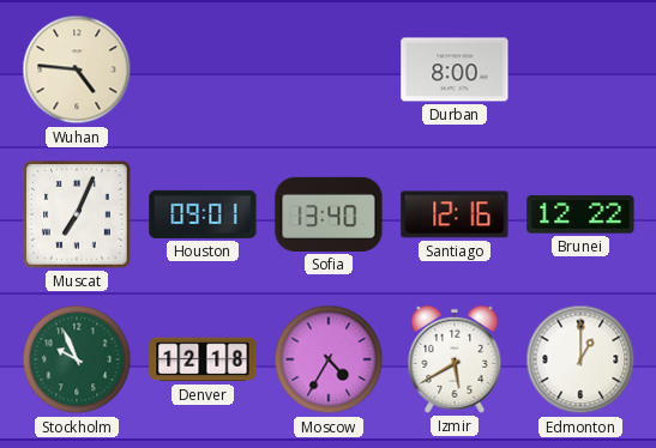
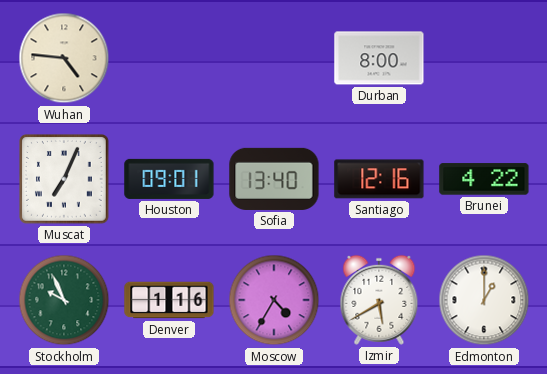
Brunei: 12:22 -> 4:22 (484, 179)
Denver: 12:18 -> 1:16 (169, 300)
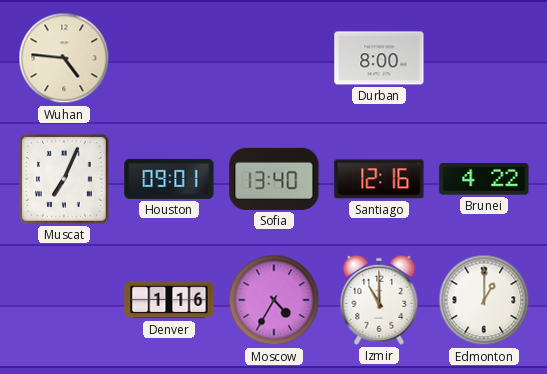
Stockholm: 9:56 -> none (64, 300)
Izmir: 5:40 -> 11:00 (379, 300)
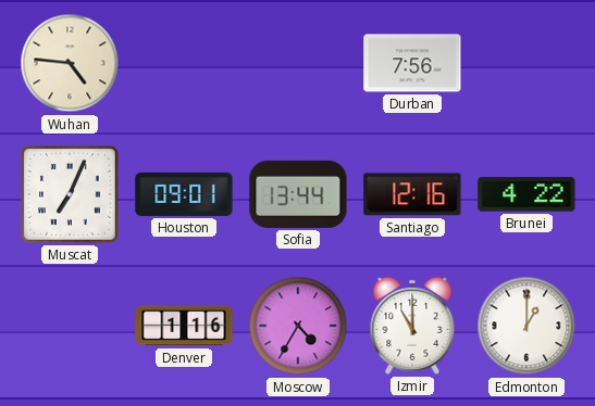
Durban: 8:00 -> 7:56 (412, 63)
Sofia: 13:40 -> 13:44 (298, 194)
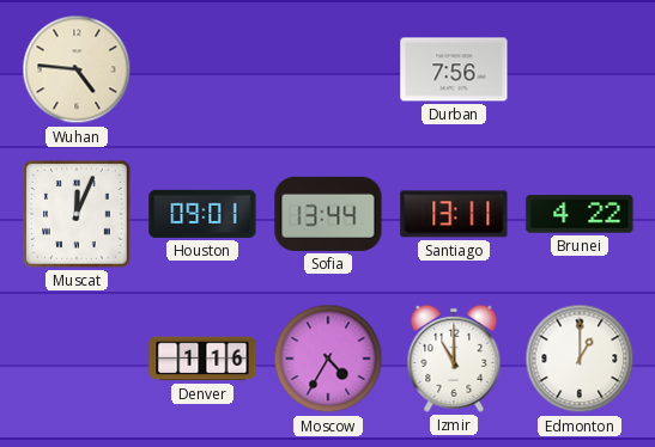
Muscat: 7:04 -> 12:04 (78, 215)
Santiago: 12:16 -> 13:11 (454, 214)
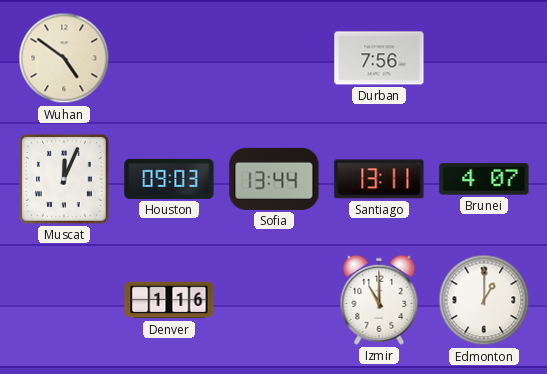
Wuhan: 4:46 -> 4:51 (64, 58)
Houston: 09:01 -> 09:03 (169, 179)
Brunei: 4:22 -> 4:07 (484, 179)
Moscow: 4:35 -> none (328, 359)
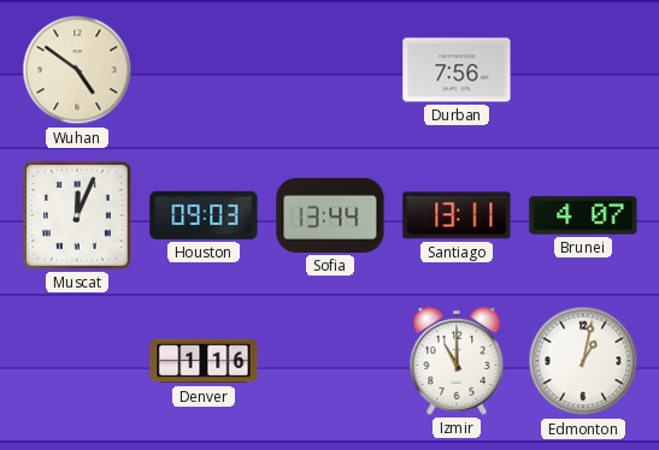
Edmonton: 1:00 -> 1:02 (583, 361)
